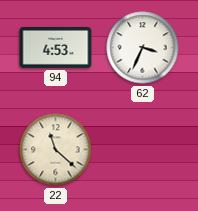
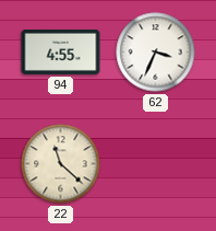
94: 4:53 -> 4:55 (61, 51)
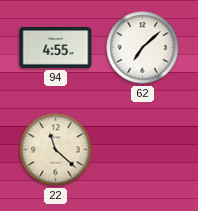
62: 3:34 -> 7:08 (143, 48)
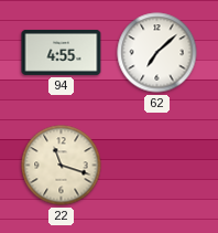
22: 11:22 -> 11:18 (62, 166)
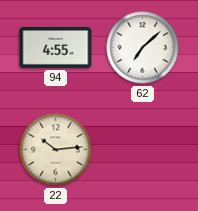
22: 11:18 -> 10:14 (56, 150)
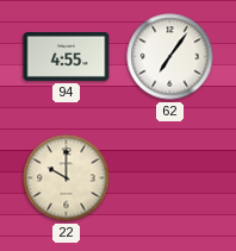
62: 7:08 -> 7:06 (170, 57)
22: 10:14 -> 10:00 (67, 178)
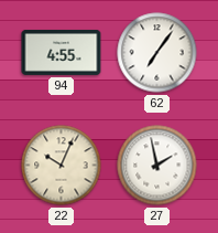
22: 10:00 -> 10:04 (62, 166)
27: none -> 1:58 (157, 166)
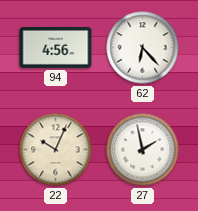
94: 4:55 -> 4:56 (56, 47)
62: 7:06 -> 6:23 (143, 48)
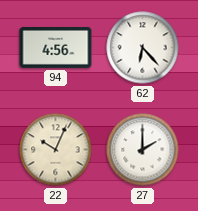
27: 1:58 -> 2:00 (143, 150)
